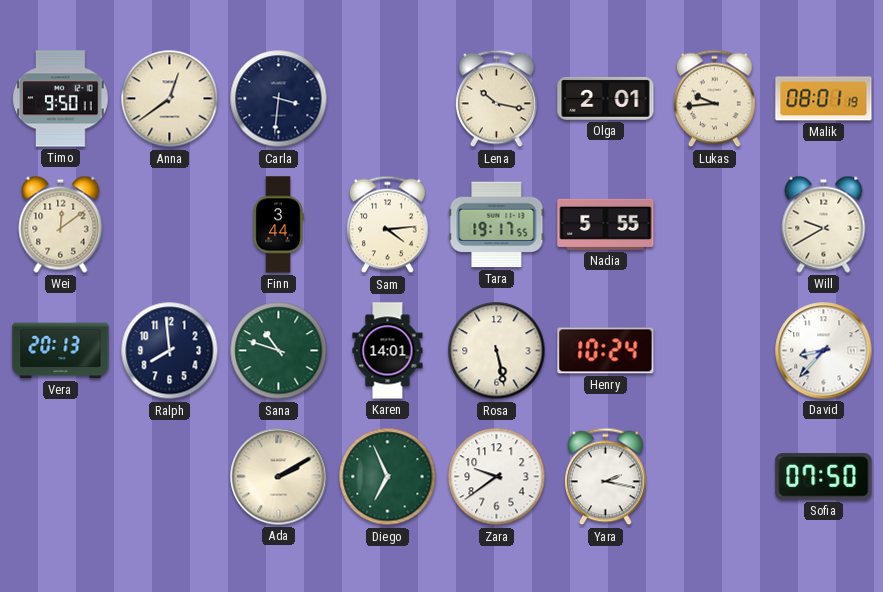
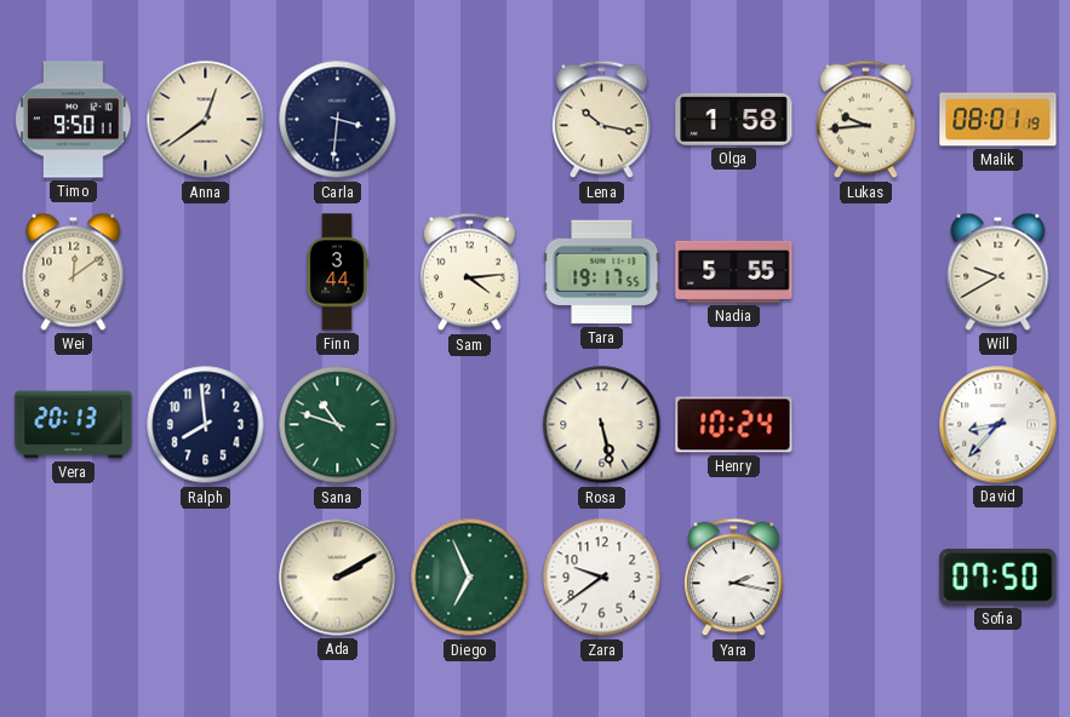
Olga: 2:01 -> 1:58 (734, 119)
Karen: 14:01 -> none (388, 351)
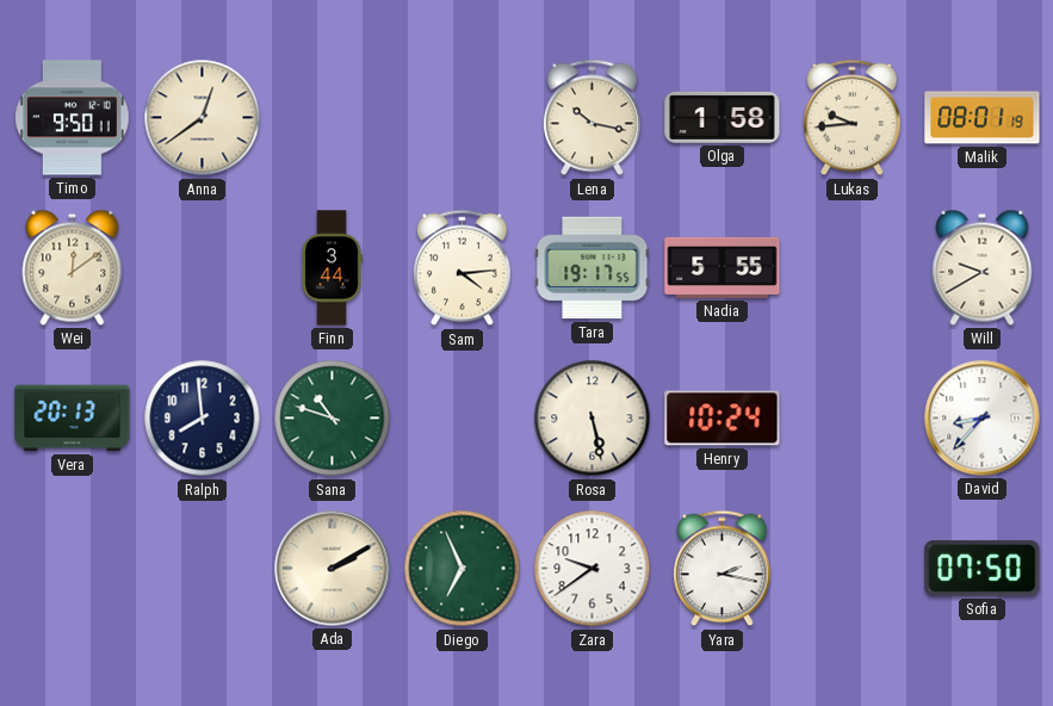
Carla: 3:31 -> none (338, 120)
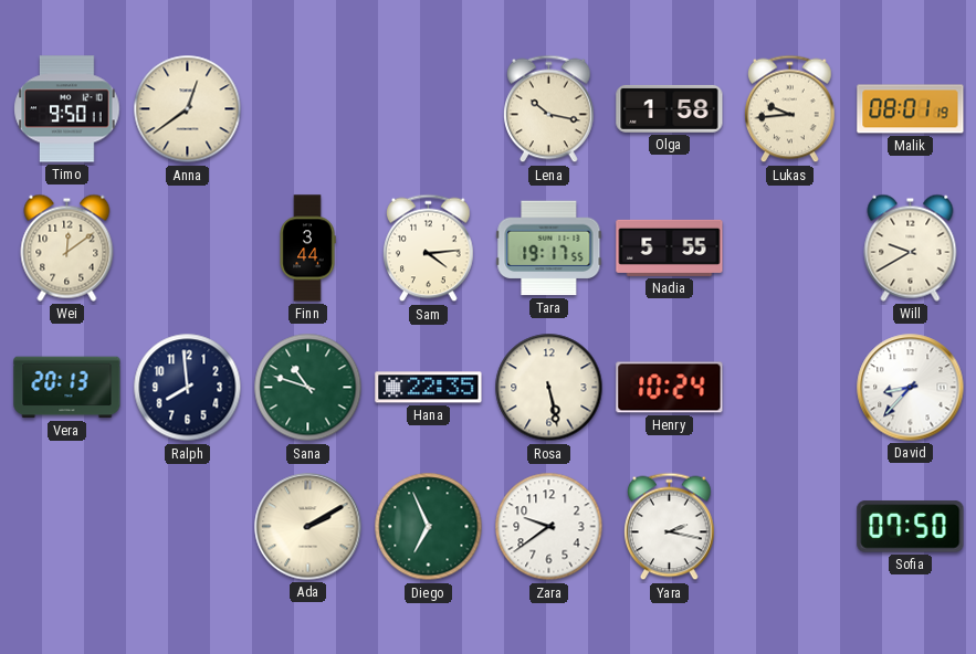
Hana: none -> 22:35 (429, 388)
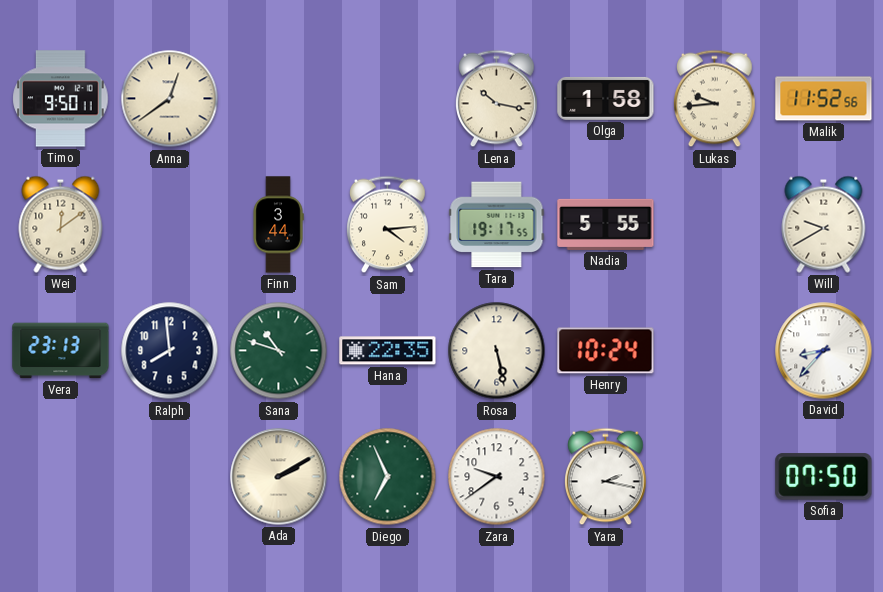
Malik: 08:01 -> 11:52 (824, 99)
Vera: 20:13 -> 23:13 (61, 351)
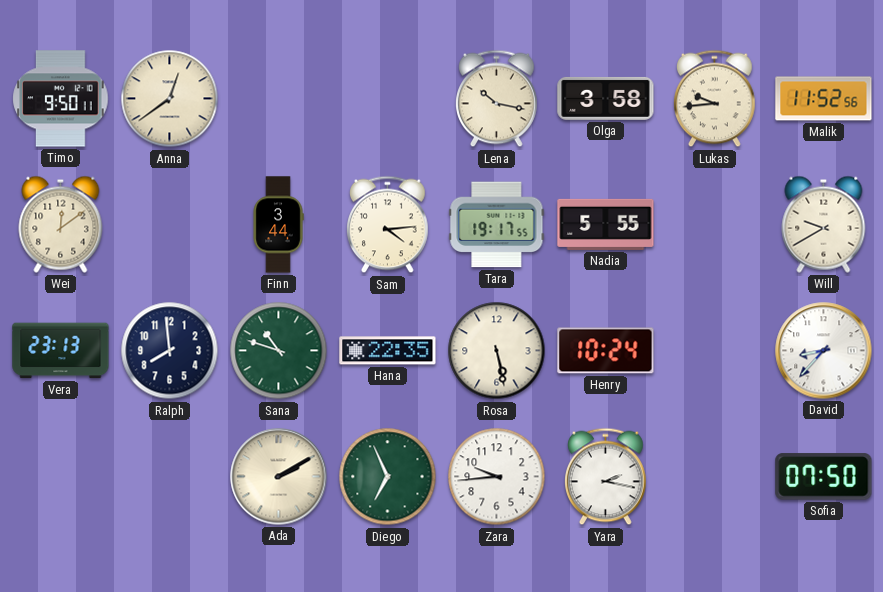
Olga: 1:58 -> 3:58 (606, 98)
Zara: 9:39 -> 9:44 (497, 477)
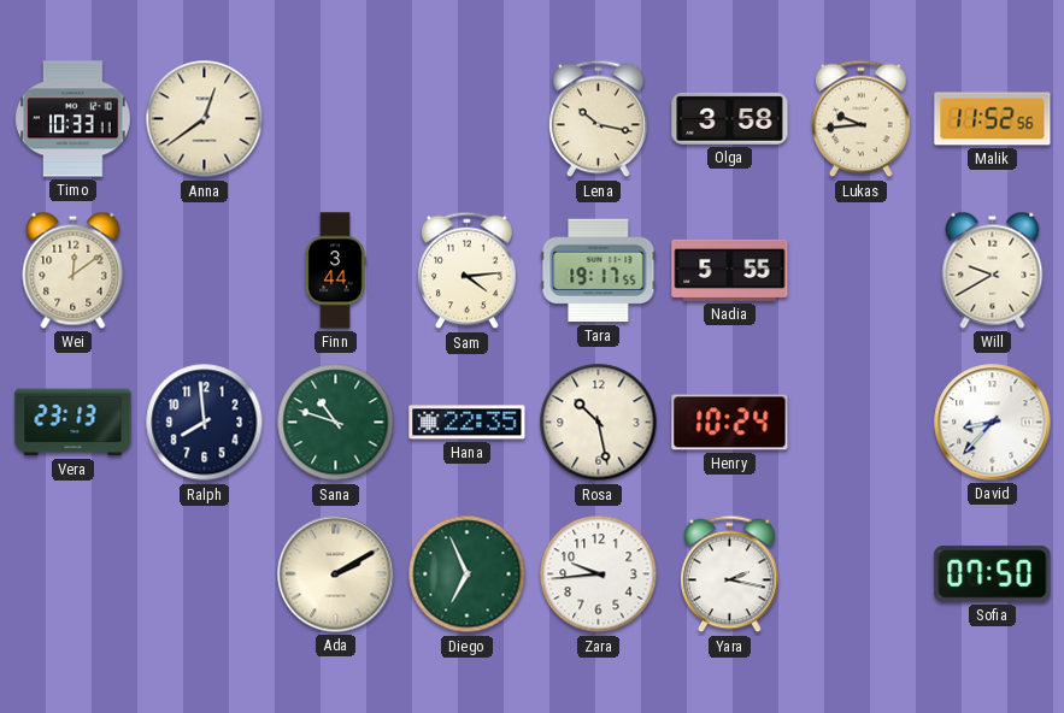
Timo: 9:50 -> 10:33 (74, 119)
Rosa: 5:28 -> 10:28 (599, 423)
